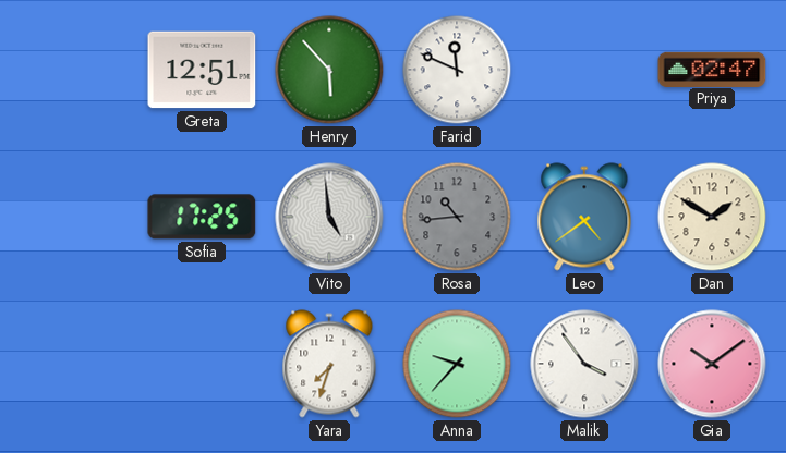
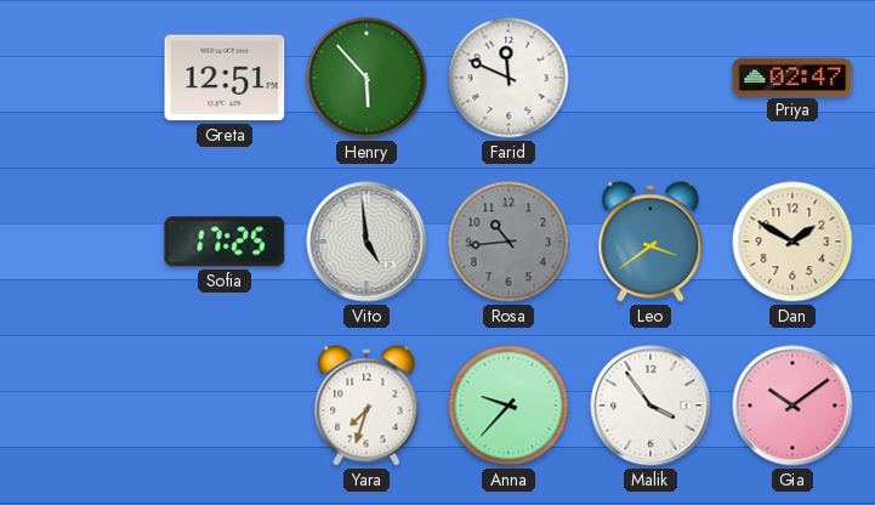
Leo: 4:39 -> 3:39 (650, 242)
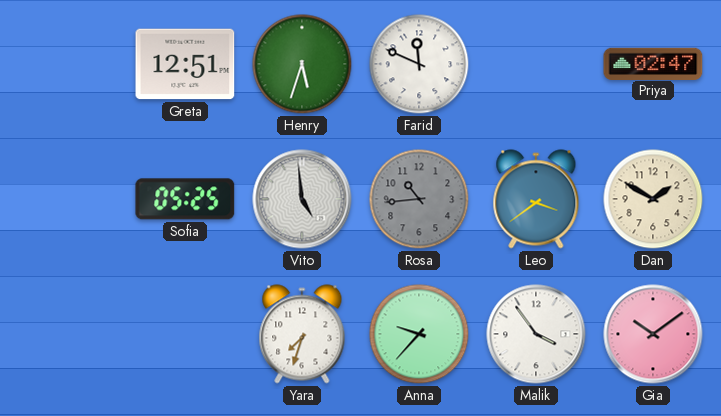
Henry: 5:53 -> 5:33 (302, 64)
Sofia: 17:25 -> 05:25 (185, 199)
